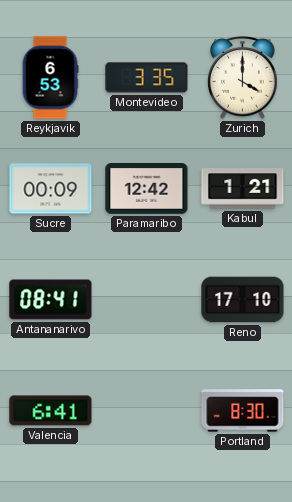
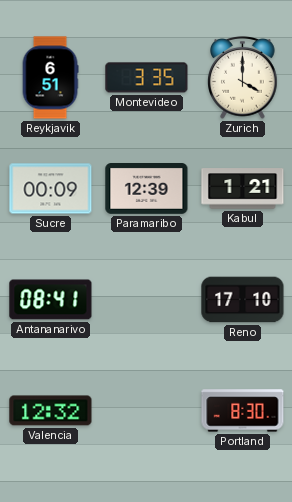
Reykjavik: 6:53 -> 6:51 (50, 78)
Paramaribo: 12:42 -> 12:39 (147, 189)
Valencia: 6:41 -> 12:32 (51, 411)
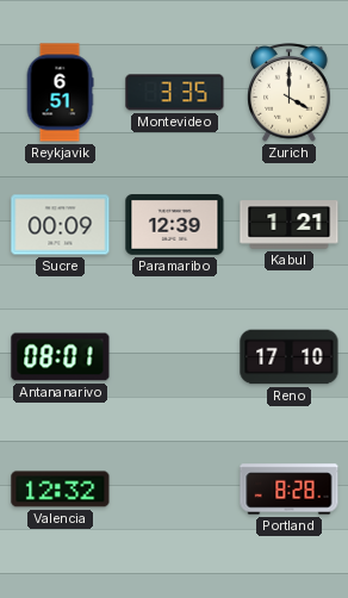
Antananarivo: 08:41 -> 08:01 (61, 357)
Portland: 8:30 -> 8:28 (290, 490)
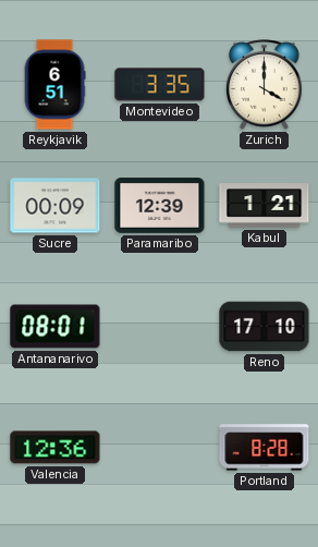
Valencia: 12:32 -> 12:36 (56, 448)
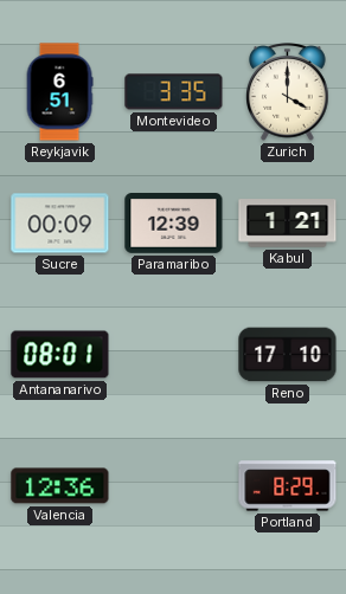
Portland: 8:28 -> 8:29 (288, 486)
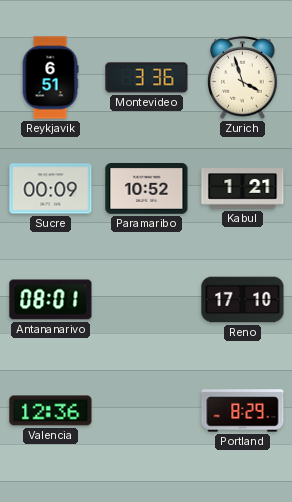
Montevideo: 3:35 -> 3:36 (147, 78)
Zurich: 4:00 -> 3:57 (243, 78)
Paramaribo: 12:39 -> 10:52 (147, 189)
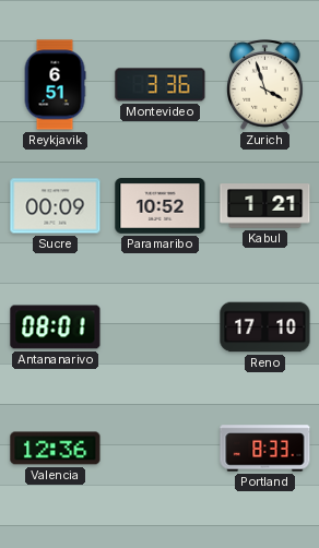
Portland: 8:29 -> 8:33 (265, 449)
